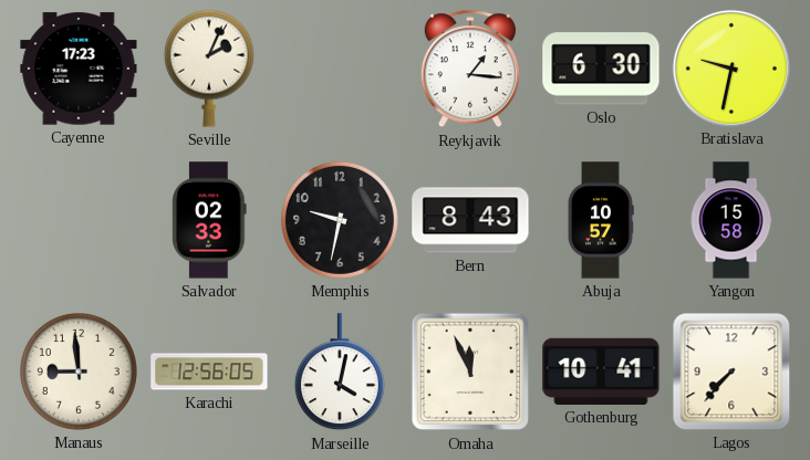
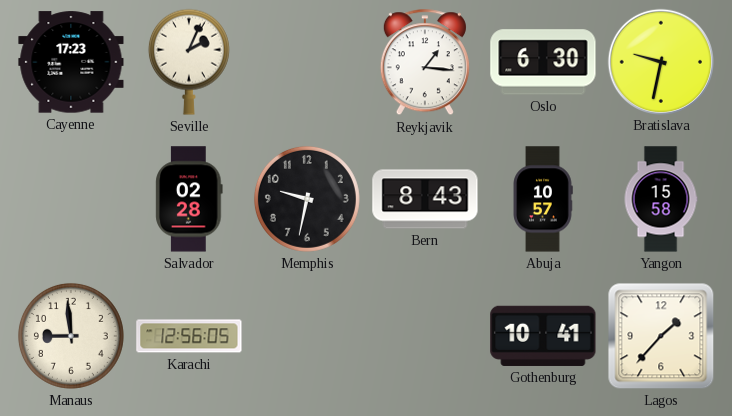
Salvador: 02:33 -> 02:28 (189, 199)
Marseille: 4:02 -> none (340, 373)
Omaha: 11:56 -> none (470, 372)
Lagos: 7:37 -> 1:37 (661, 336)
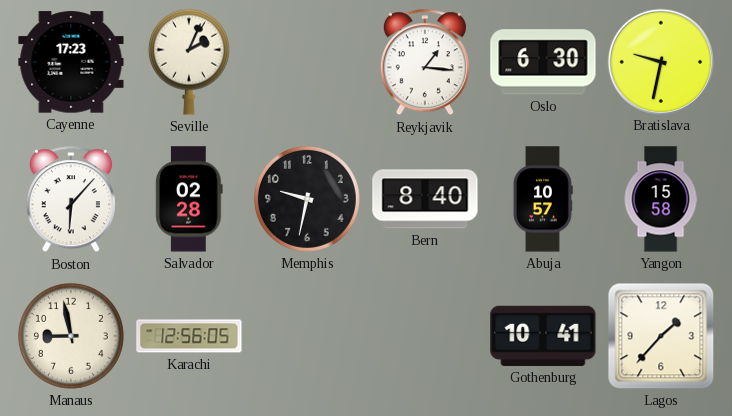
Boston: none -> 6:07 (71, 200)
Bern: 8:43 -> 8:40 (425, 199)
Manaus: 8:59 -> 8:58 (71, 336)
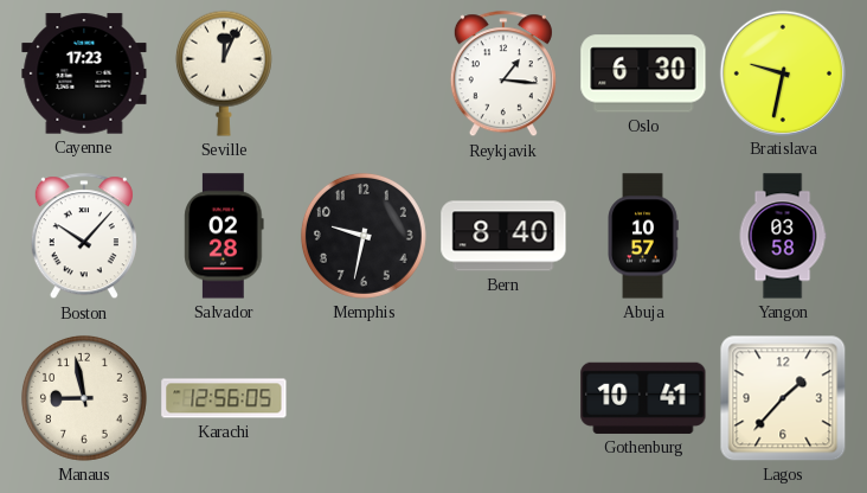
Seville: 2:04 -> 12:04 (224, 73)
Boston: 6:07 -> 10:07 (84, 237)
Yangon: 15:58 -> 03:58 (783, 236)
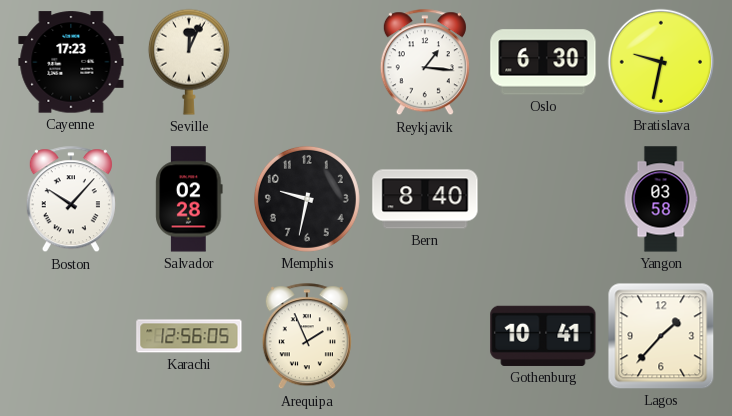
Abuja: 10:57 -> none (643, 236)
Manaus: 8:58 -> none (84, 398)
Arequipa: none -> 1:56 (307, 337)
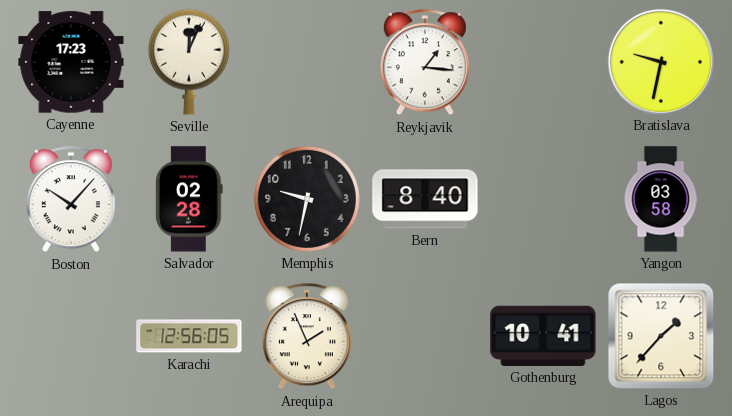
Oslo: 6:30 -> none (543, 62)
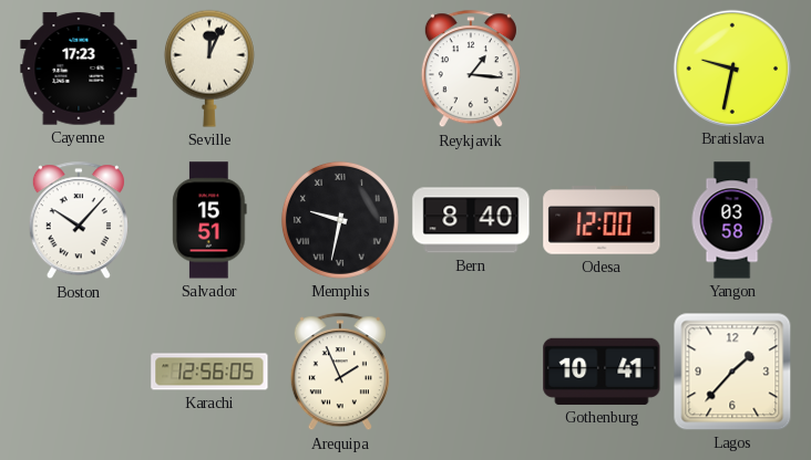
Salvador: 02:28 -> 15:51 (209, 220)
Memphis numerals: Arabic -> Roman (340, 220)
Odesa: none -> 12:00 (602, 220)
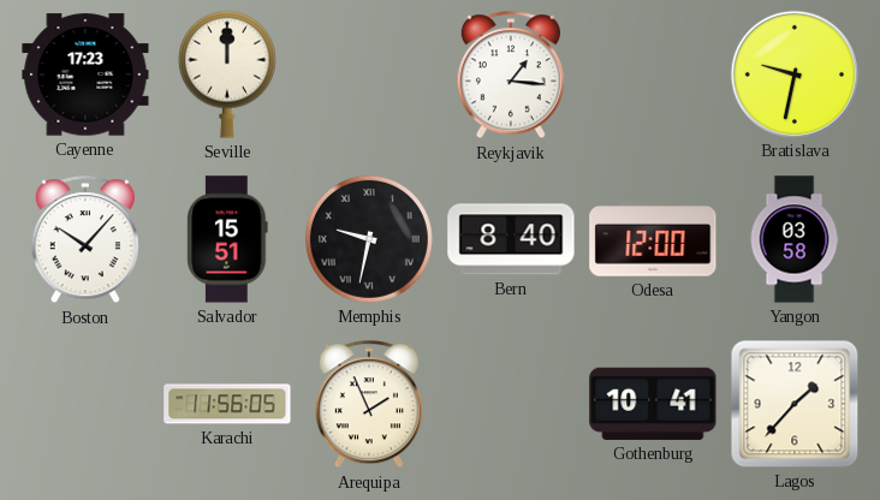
Seville: 12:04 -> 12:00 (227, 75)
Karachi: 12:56 -> 11:56 (227, 404)
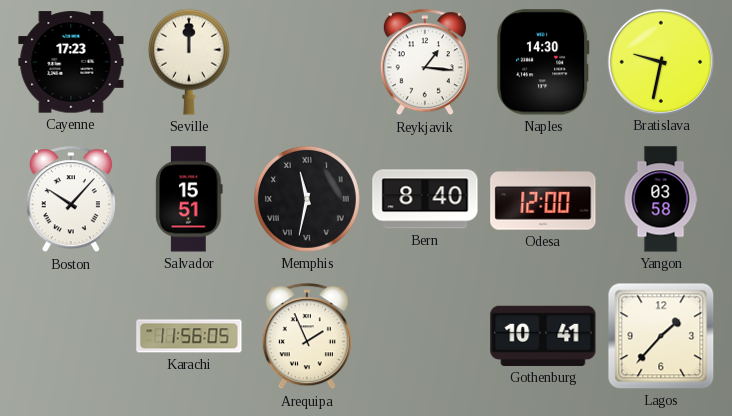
Naples: none -> 14:30 (543, 62)
Memphis: 9:32 -> 11:32 (307, 199)
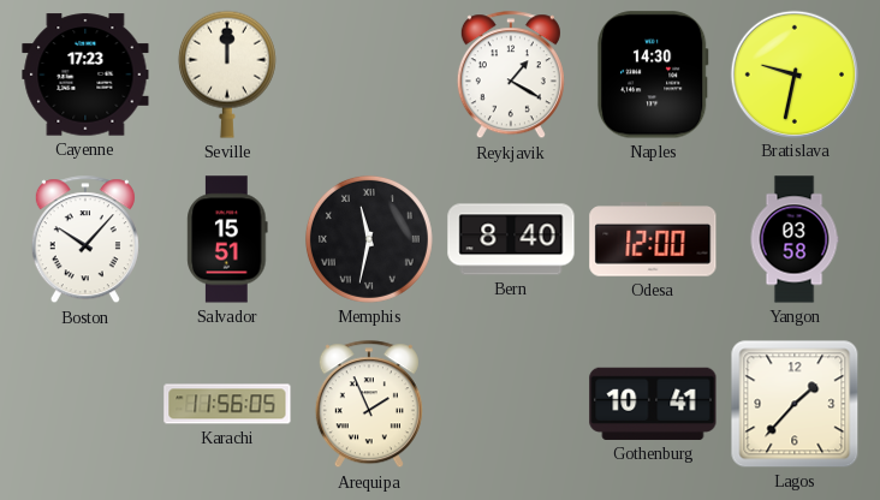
Reykjavik: 1:16 -> 1:20 (511, 76)
